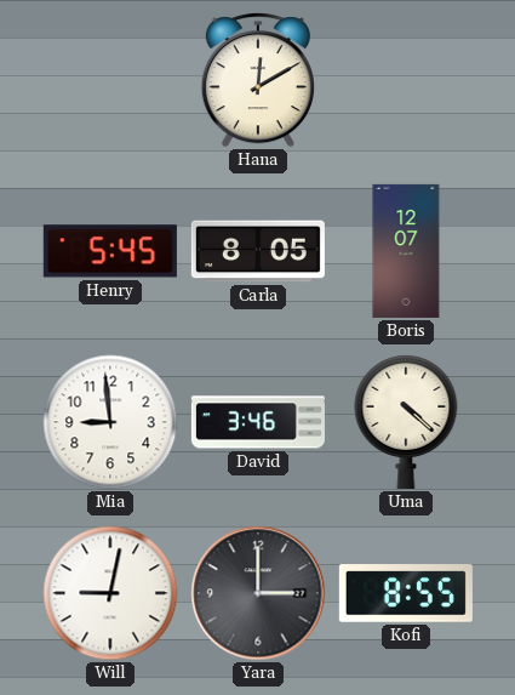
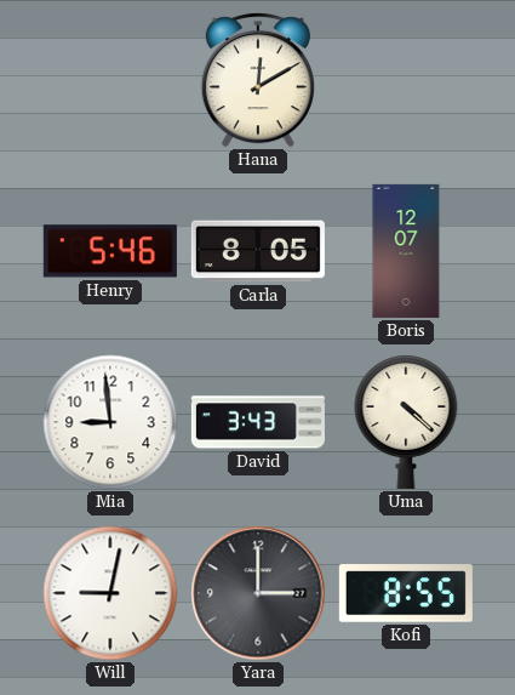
Henry: 5:45 -> 5:46 (110, 251)
David: 3:46 -> 3:43 (258, 422)
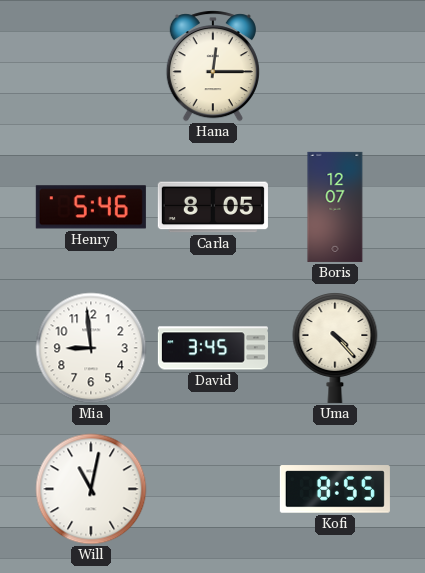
Hana: 12:10 -> 12:15 (213, 66)
David: 3:43 -> 3:45 (213, 348)
Uma: 4:22 -> 4:23 (335, 348)
Will: 9:02 -> 11:02 (91, 489)
Yara: 3:00 -> none (258, 593)
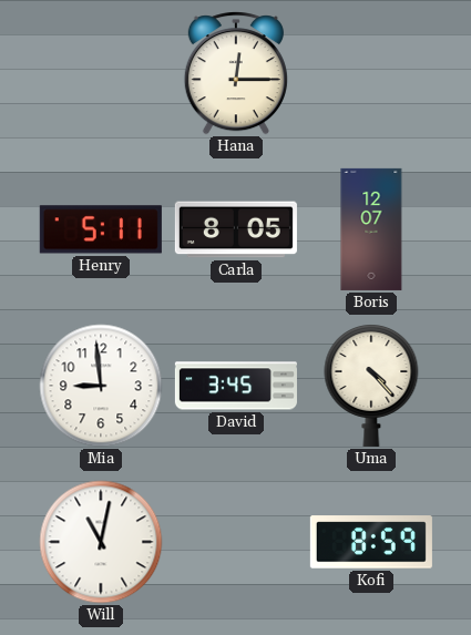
Henry: 5:46 -> 5:11 (101, 229)
Kofi: 8:55 -> 8:59 (371, 542)
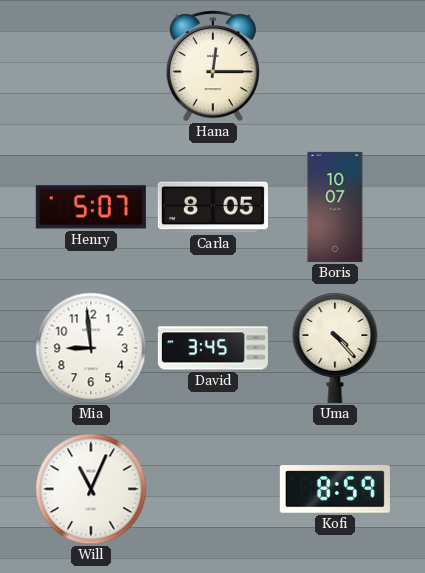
Henry: 5:11 -> 5:07 (91, 207)
Boris: 12:07 -> 10:07 (335, 207)
Will: 11:02 -> 11:04 (91, 489)
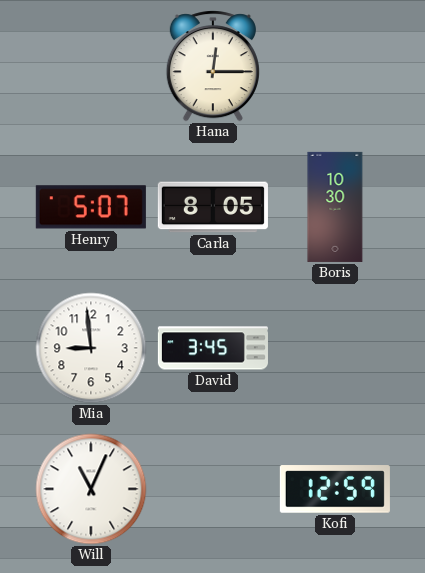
Boris: 10:07 -> 10:30 (335, 207)
Uma: 4:23 -> none (335, 348)
Kofi: 8:59 -> 12:59 (335, 489)
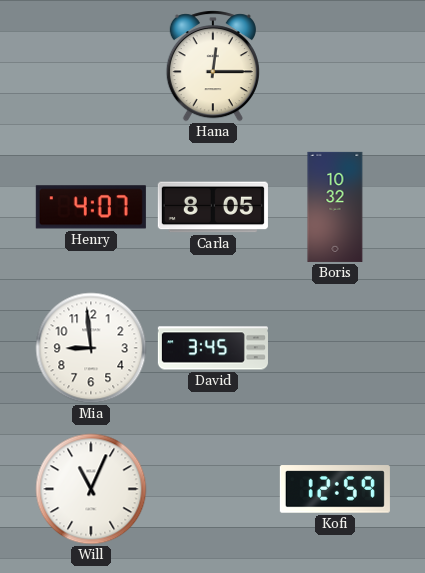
Henry: 5:07 -> 4:07 (91, 207)
Boris: 10:30 -> 10:32 (335, 207)
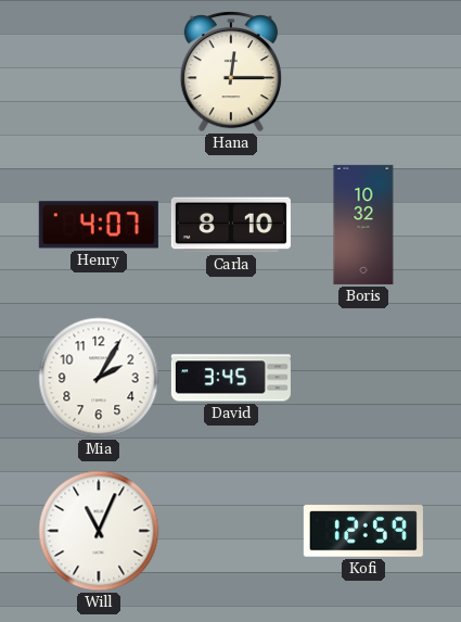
Carla: 8:05 -> 8:10 (231, 225)
Mia: 8:59 -> 2:05 (99, 378)
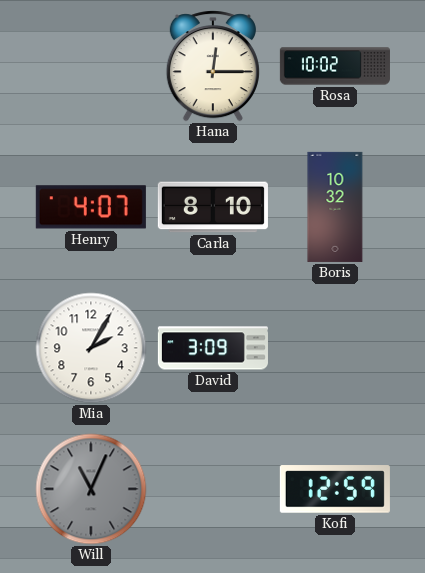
Rosa: none -> 10:02 (335, 66)
David: 3:45 -> 3:09 (213, 348)
Will dial: white -> grey (91, 489)
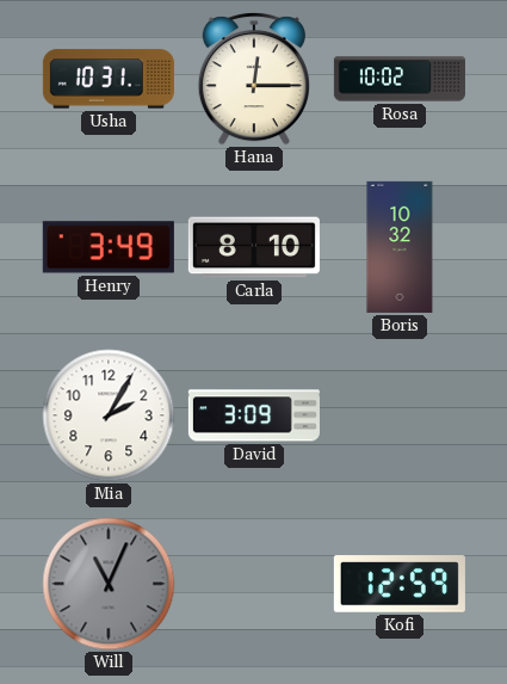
Usha: none -> 10:31 (109, 79)
Henry: 4:07 -> 3:49 (109, 247)
